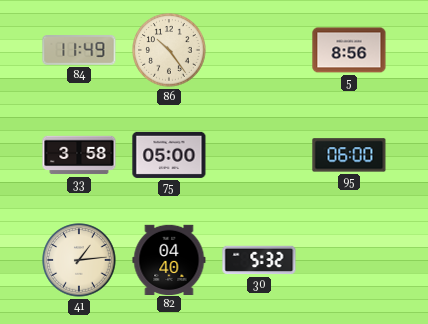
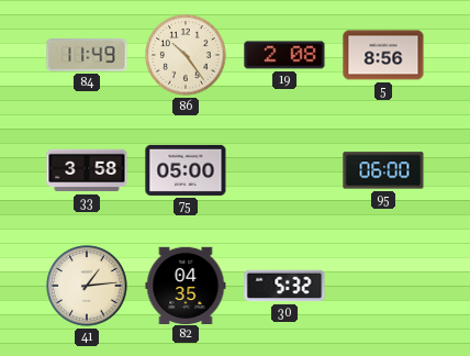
19: none -> 2:08 (284, 55)
82: 04:40 -> 04:35 (186, 285)
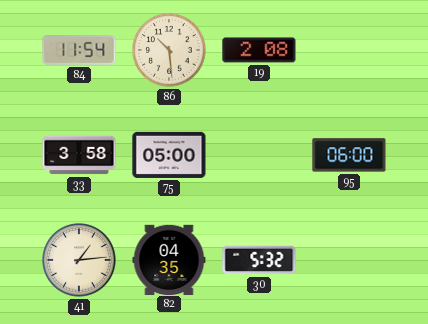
84: 11:49 -> 11:54 (79, 51)
86: 10:24 -> 10:29 (169, 50)
5: 8:56 -> none (383, 55)
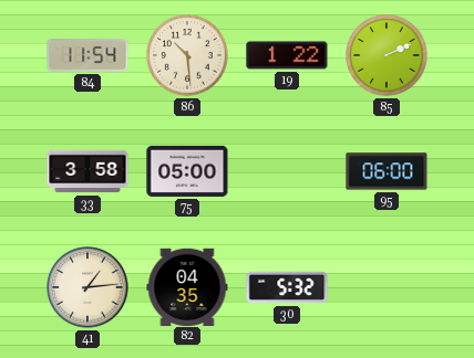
19: 2:08 -> 1:22 (287, 55)
85: none -> 2:11 (387, 55)
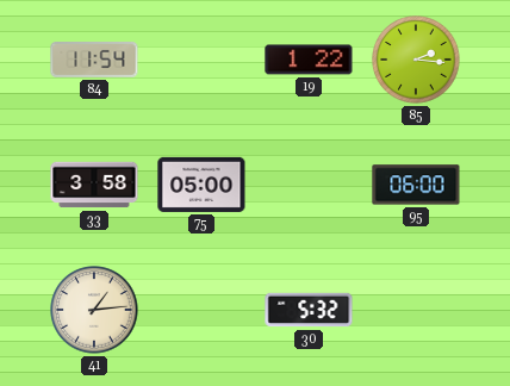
86: 10:29 -> none (187, 55)
85: 2:11 -> 2:16 (416, 60)
82: 04:35 -> none (187, 286)
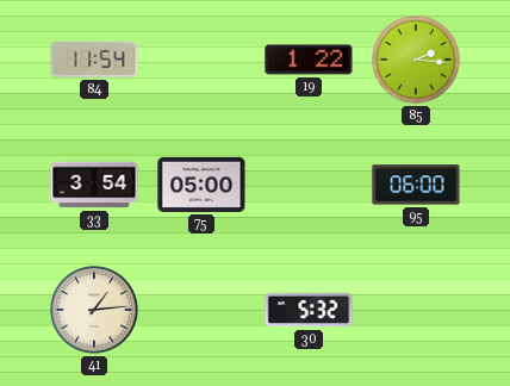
33: 3:58 -> 3:54 (94, 185)
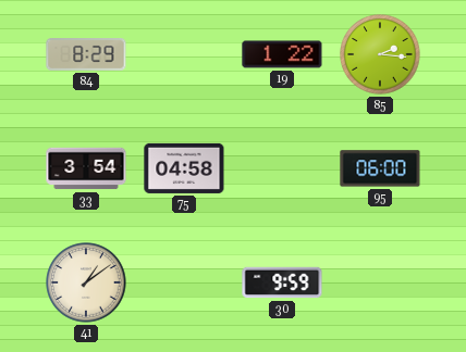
84: 11:54 -> 8:29 (86, 55)
75: 05:00 -> 04:58 (184, 168)
41: 1:14 -> 1:09 (86, 282)
30: 5:32 -> 9:59 (282, 282)
